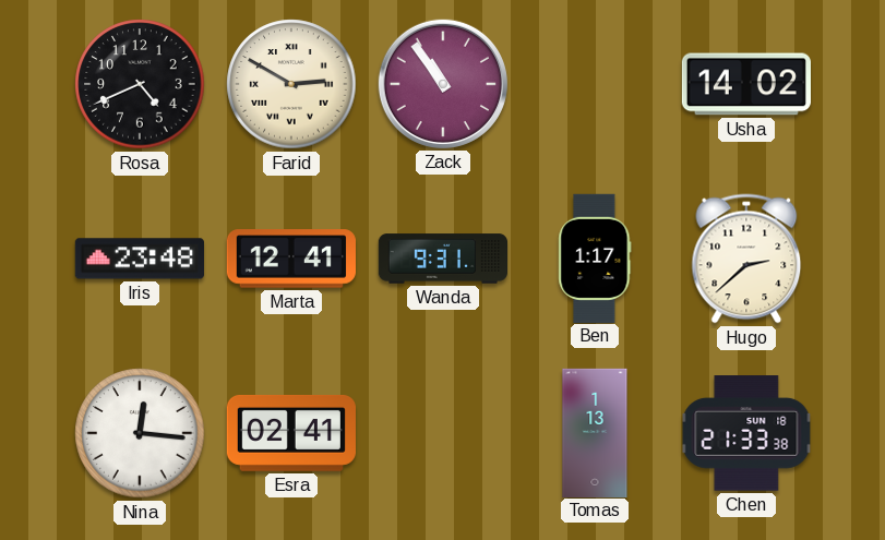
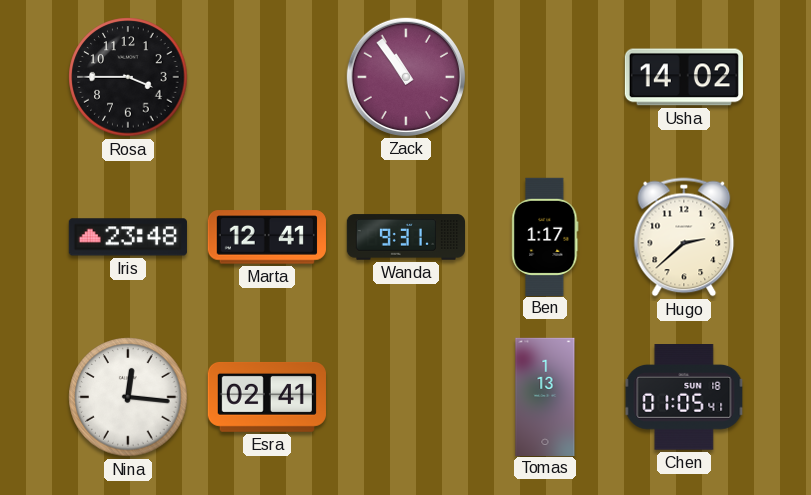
Rosa: 4:41 -> 3:45 (128, 77)
Farid: 2:50 -> none (291, 84)
Chen: 21:33 -> 01:05 (684, 398)
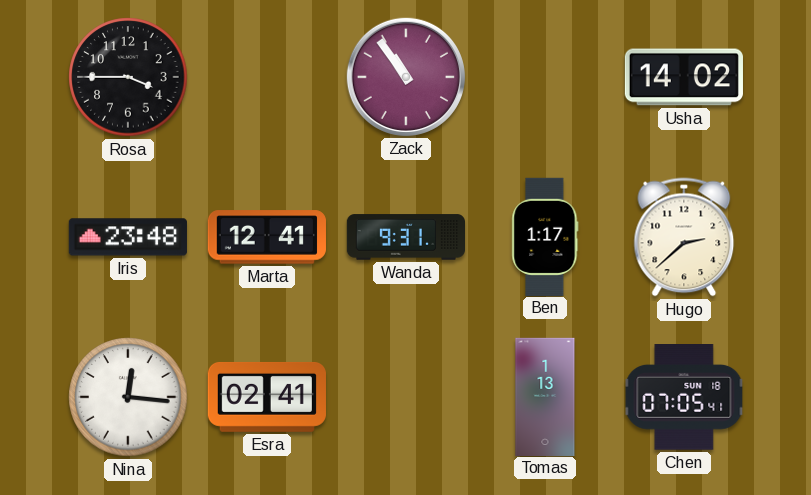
Chen: 01:05 -> 07:05 (684, 398)
